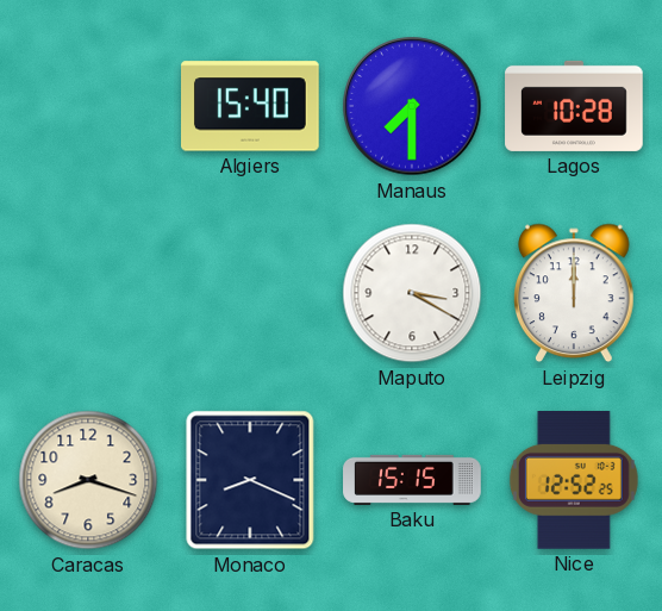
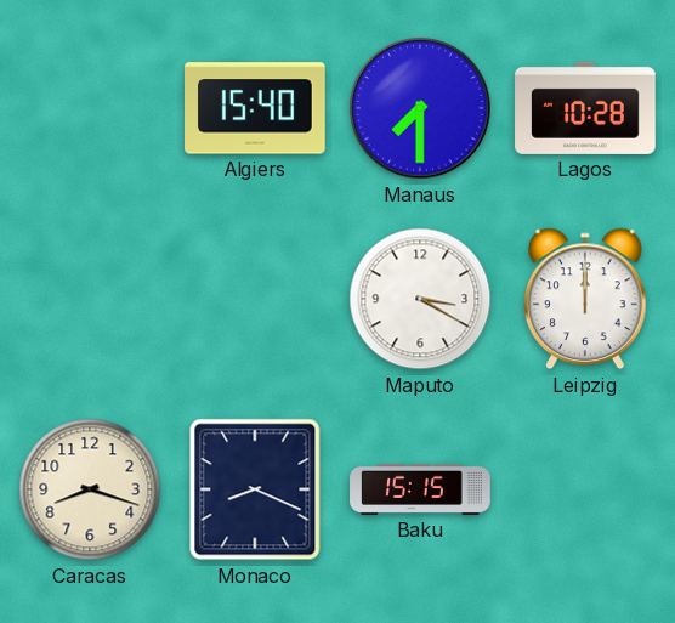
Nice: 12:52 -> none (574, 481)
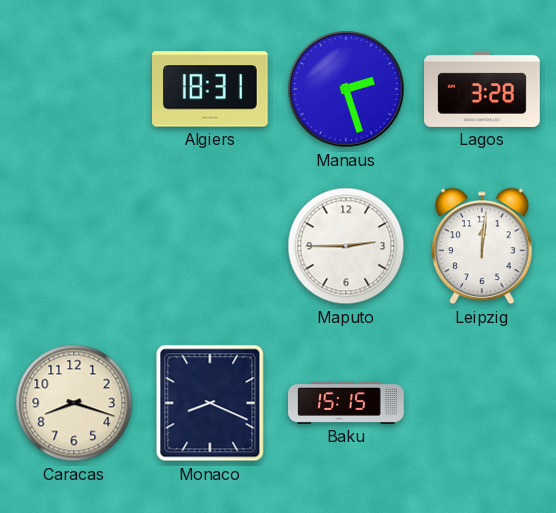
Algiers: 15:40 -> 18:31 (211, 89)
Manaus: 7:30 -> 2:27 (346, 89)
Lagos: 10:28 -> 3:28 (482, 89)
Maputo: 3:20 -> 2:45 (346, 246)
Leipzig: 12:00 -> 12:01 (483, 246)
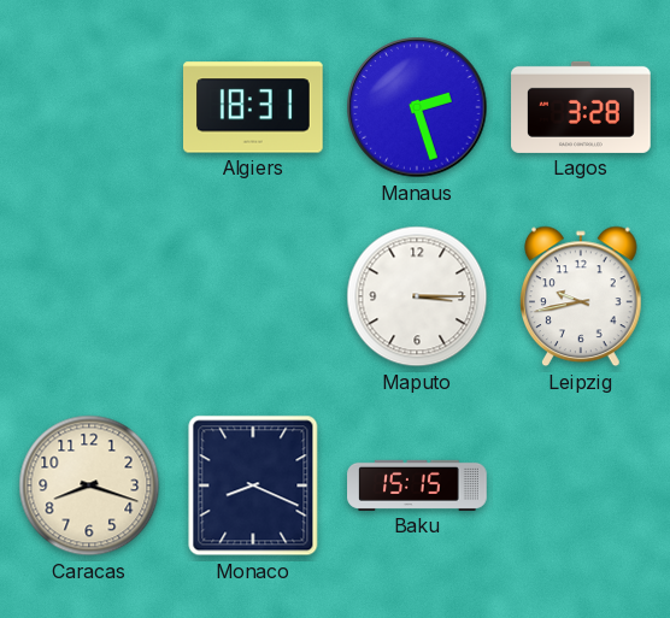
Maputo: 2:45 -> 3:15 (417, 296)
Leipzig: 12:01 -> 9:43 (582, 296)
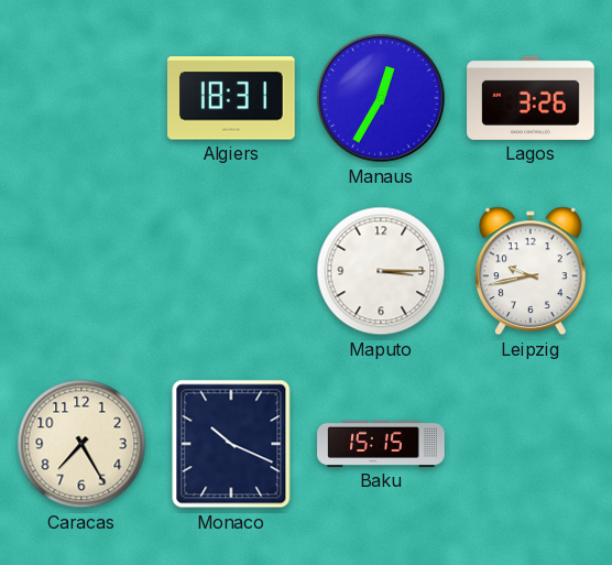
Manaus: 2:27 -> 12:35 (381, 98)
Lagos: 3:28 -> 3:26 (531, 98)
Caracas: 8:18 -> 7:25 (81, 444)
Monaco: 8:19 -> 10:19 (231, 444)
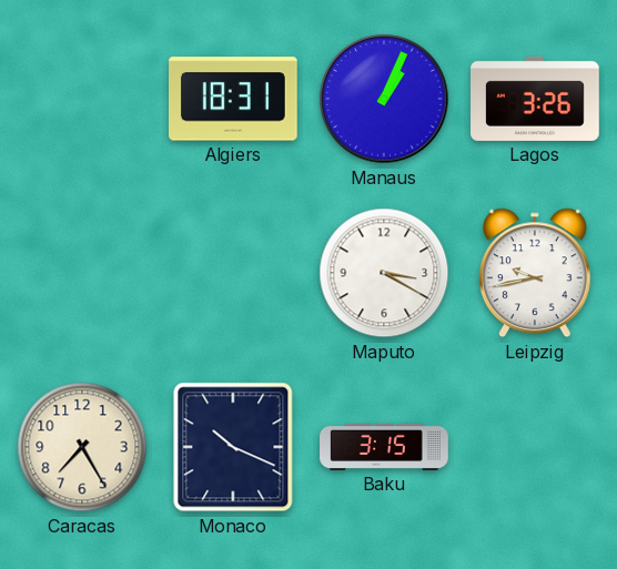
Manaus: 12:35 -> 1:04 (384, 99)
Maputo: 3:15 -> 3:20 (384, 273)
Baku: 15:15 -> 3:15 (384, 447)
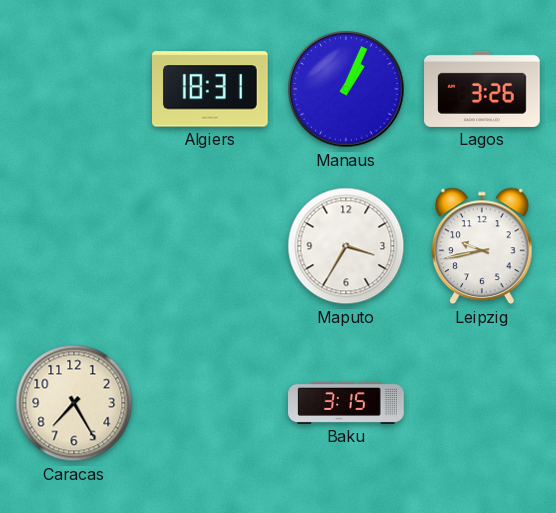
Maputo: 3:20 -> 3:35 (346, 246)
Monaco: 10:19 -> none (233, 447)
